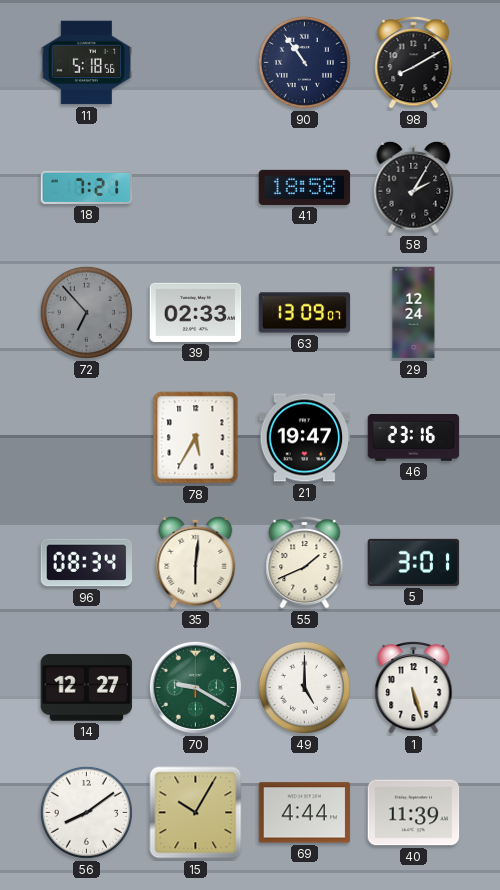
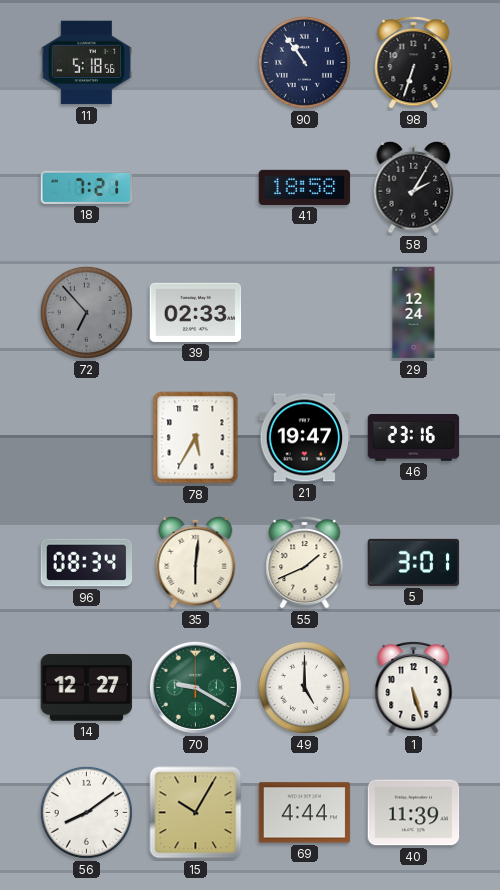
98: 8:10 -> 6:33 (414, 62)
63: 13:09 -> none (305, 313)
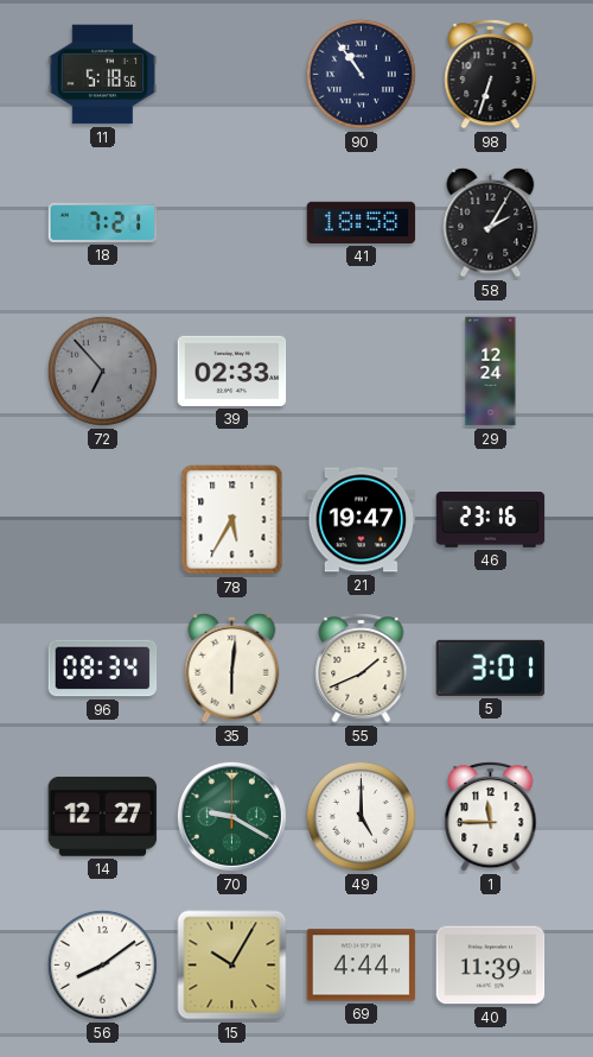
1: 5:27 -> 11:45 (491, 816)
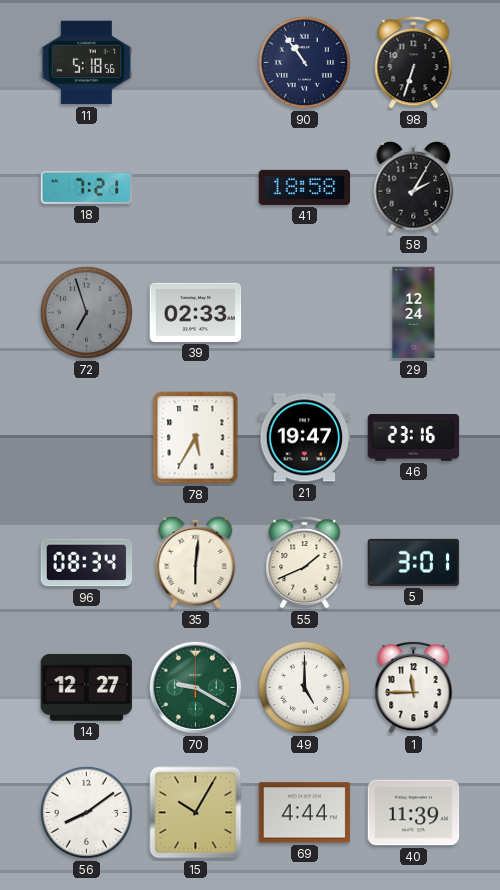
72: 6:53 -> 6:57 (86, 312)
